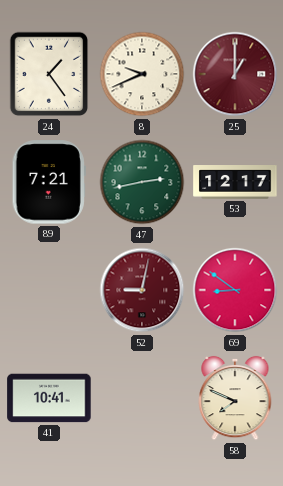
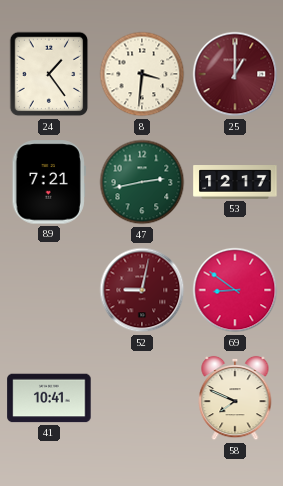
8: 9:41 -> 3:31 (142, 74)
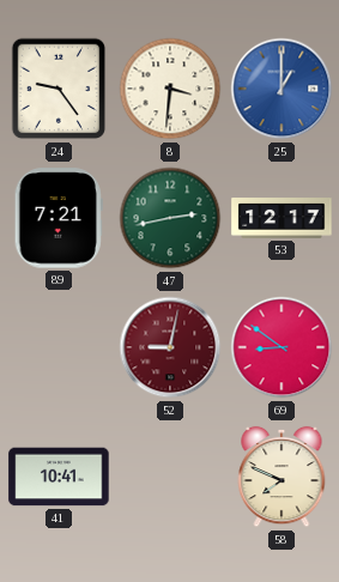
24: 1:24 -> 9:24 (59, 89)
25 dial: burgundy -> blue (282, 89)
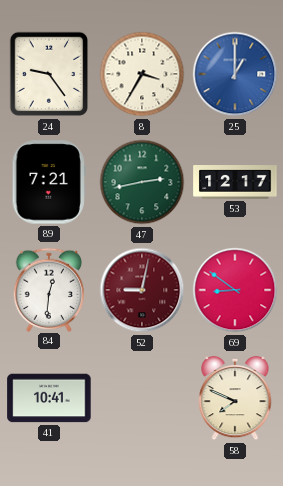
8: 3:31 -> 3:35 (142, 74)
84: none -> 12:31 (49, 289)
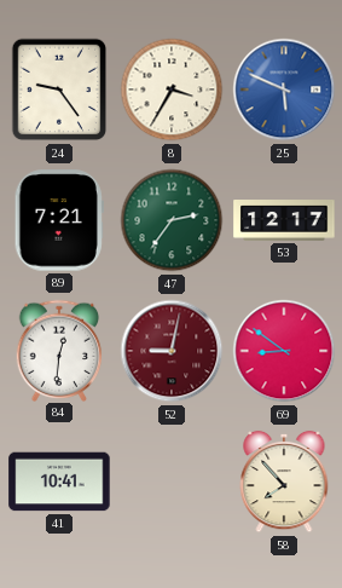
25: 1:00 -> 5:49 (284, 90)
47: 2:43 -> 2:36 (172, 220)
58: 7:49 -> 7:53 (284, 482)
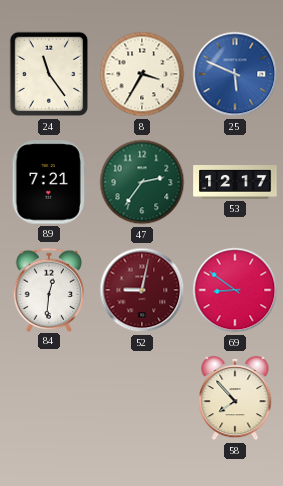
24: 9:24 -> 11:24 (49, 74)
41: 10:41 -> none (59, 482)
